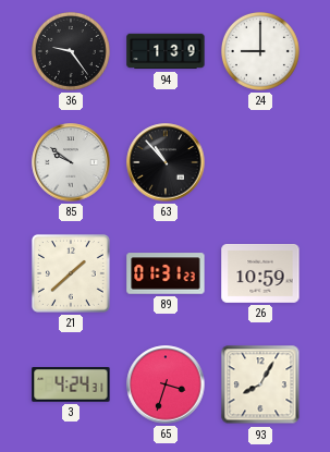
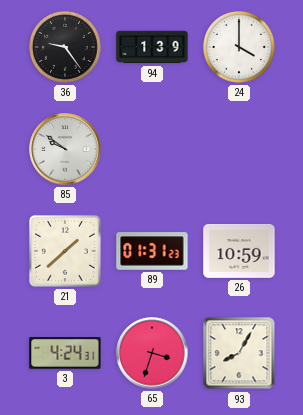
24: 9:00 -> 4:00 (239, 47)
63: 10:53 -> none (166, 162)
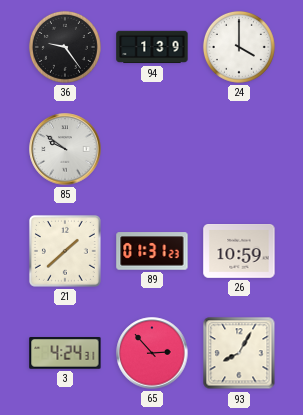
65: 3:33 -> 2:53 (152, 353)
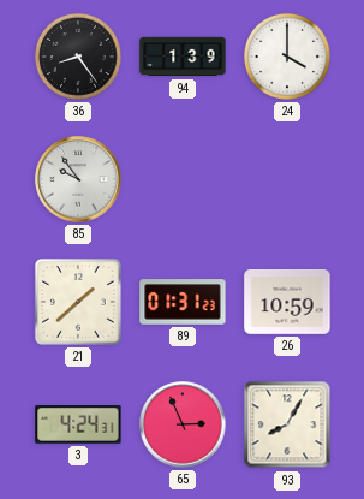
36: 9:24 -> 8:24 (78, 57)
85: 9:51 -> 9:54 (78, 179)
65: 2:53 -> 2:56 (183, 424)
